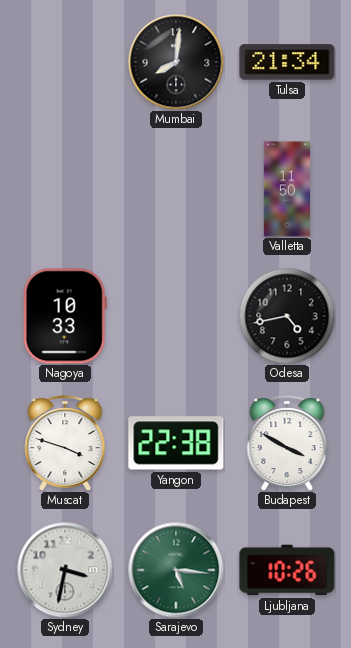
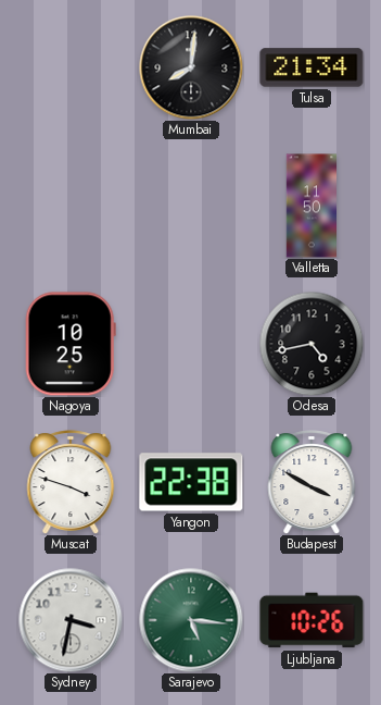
Nagoya: 10:33 -> 10:25 (71, 344)
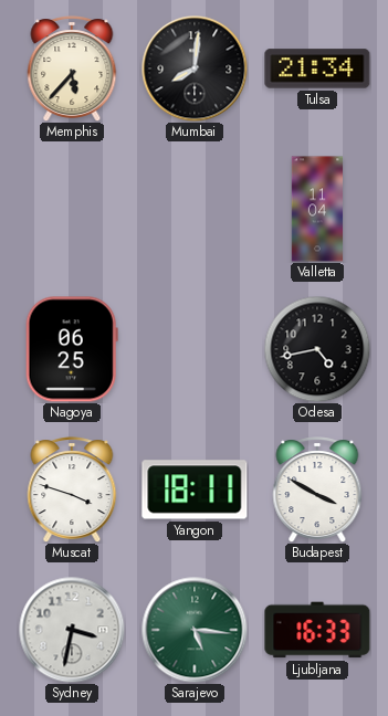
Memphis: none -> 5:37 (72, 69)
Valletta: 11:50 -> 11:04 (317, 209)
Nagoya: 10:25 -> 06:25 (72, 349)
Yangon: 22:38 -> 18:11 (195, 489)
Ljubljana: 10:26 -> 16:33 (317, 630)
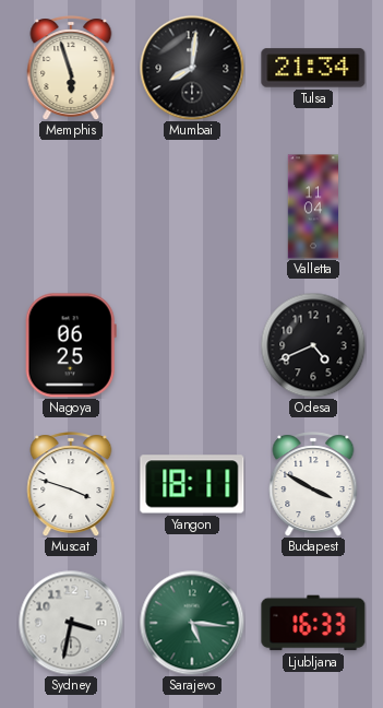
Memphis: 5:37 -> 5:57 (71, 68)
Odesa: 4:43 -> 4:41 (313, 345)
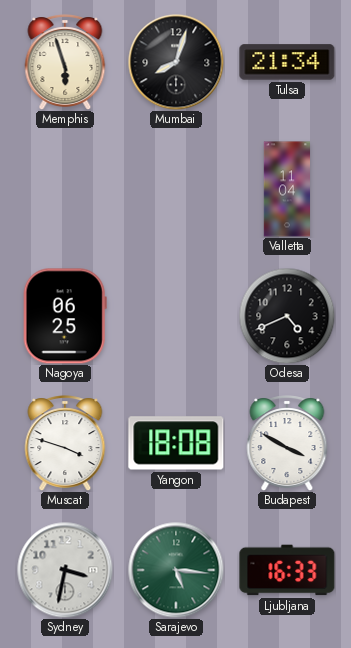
Mumbai: 8:01 -> 8:03 (176, 62)
Yangon: 18:11 -> 18:08 (176, 443)
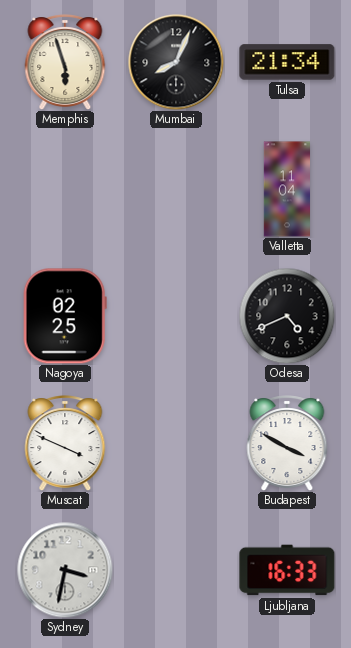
Mumbai: 8:03 -> 8:04 (176, 62)
Nagoya: 06:25 -> 02:25 (65, 316)
Muscat: 3:48 -> 3:49 (65, 443)
Yangon: 18:08 -> none (176, 443)
Sarajevo: 5:16 -> none (176, 570)
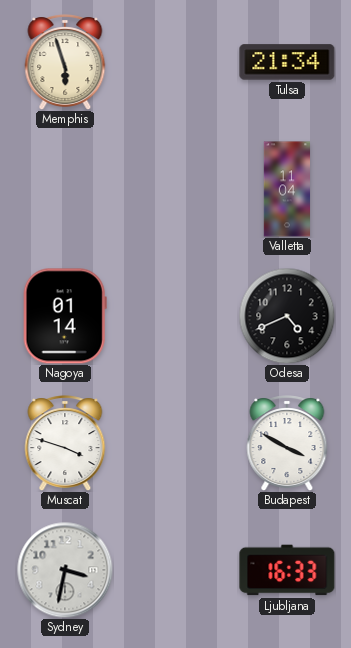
Mumbai: 8:04 -> none (176, 62)
Nagoya: 02:25 -> 01:14 (65, 316)
Muscat: 3:49 -> 3:48 (65, 443)
